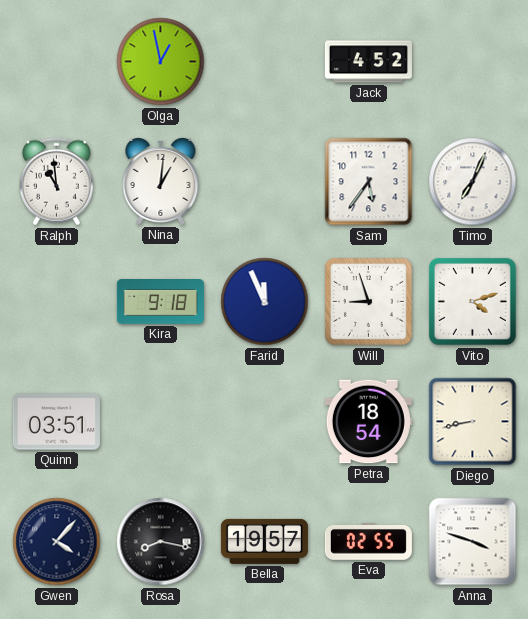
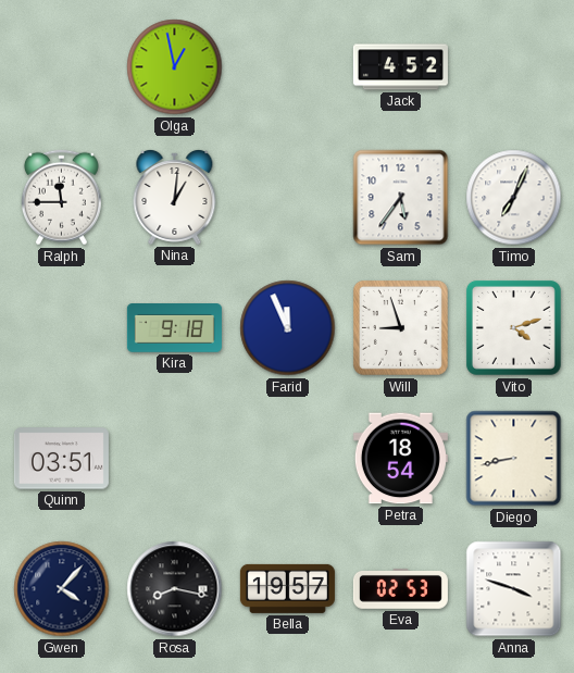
Ralph: 10:59 -> 11:45 (61, 198)
Eva: 02:55 -> 02:53 (400, 589)
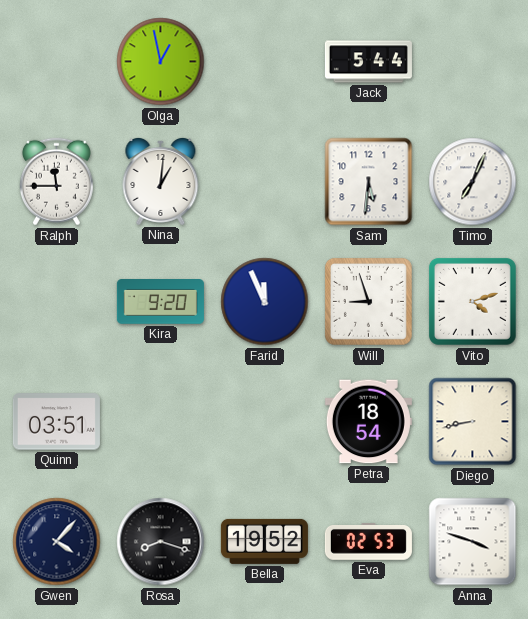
Jack: 4:52 -> 5:44 (368, 62)
Sam: 5:36 -> 5:31 (369, 182)
Kira: 9:18 -> 9:20 (160, 302)
Rosa: 8:17 -> 8:18 (161, 542)
Bella: 19:57 -> 19:52 (264, 541)
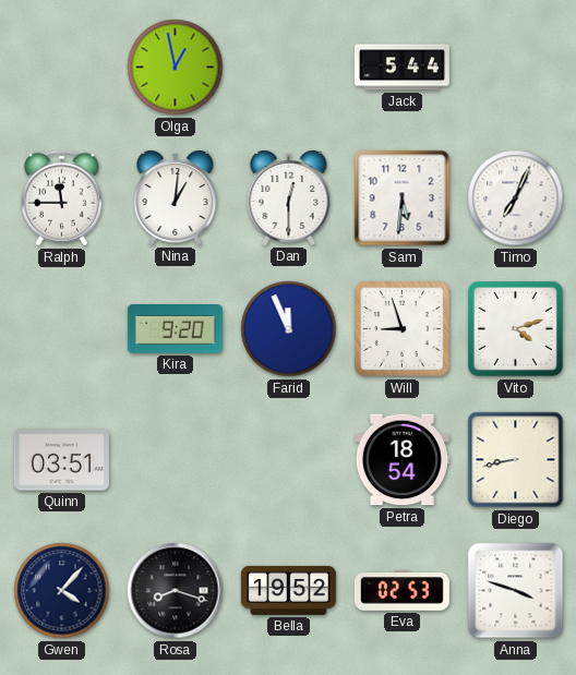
Dan: none -> 12:30 (289, 197)
